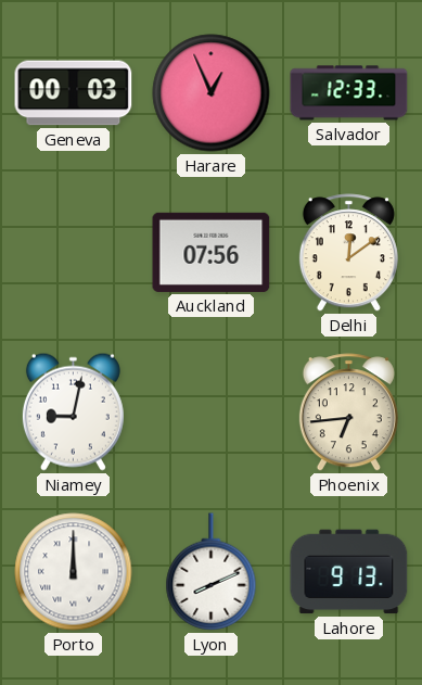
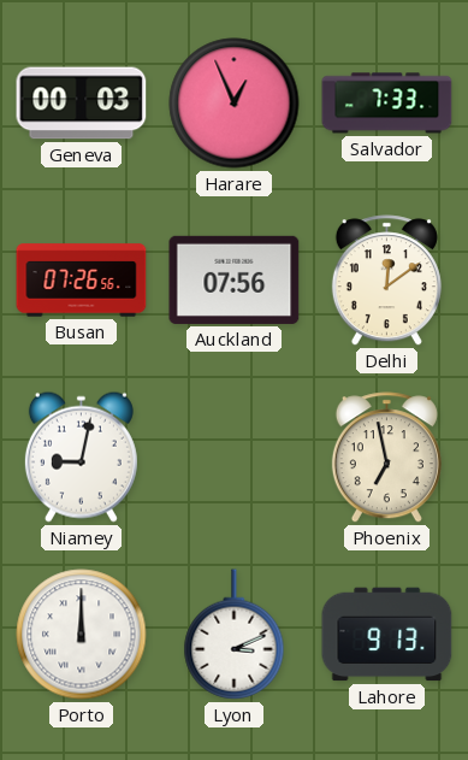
Salvador: 12:33 -> 7:33 (387, 104)
Busan: none -> 07:26 (82, 281)
Phoenix: 6:44 -> 6:58 (386, 458)
Lyon: 8:11 -> 3:11 (235, 635)
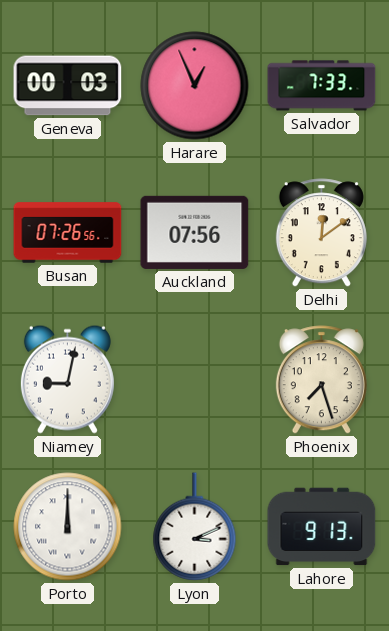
Phoenix: 6:58 -> 7:27 (321, 380)
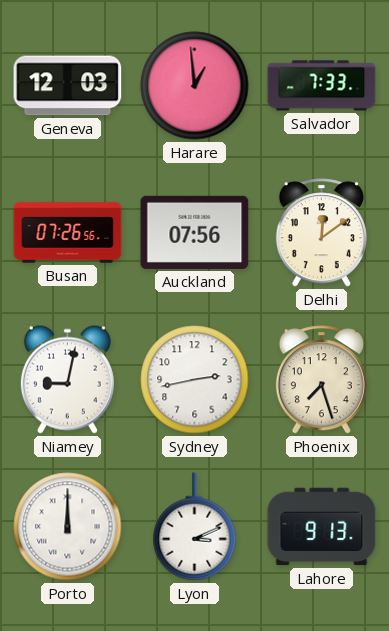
Geneva: 00:03 -> 12:03 (68, 86)
Harare: 12:56 -> 12:59 (195, 86)
Sydney: none -> 2:43 (195, 380)
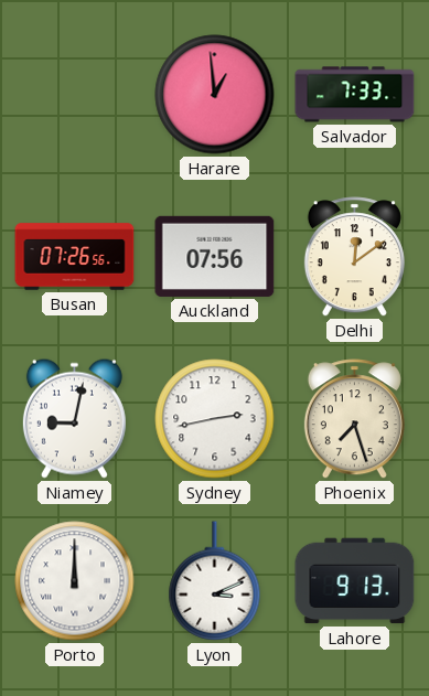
Geneva: 12:03 -> none (68, 86)
